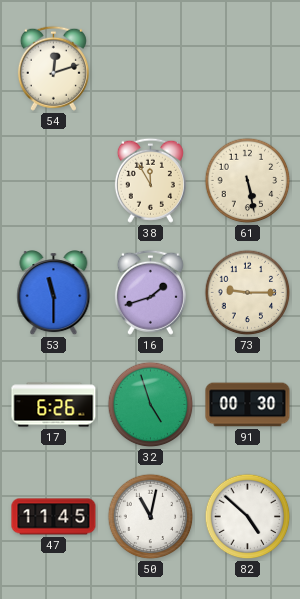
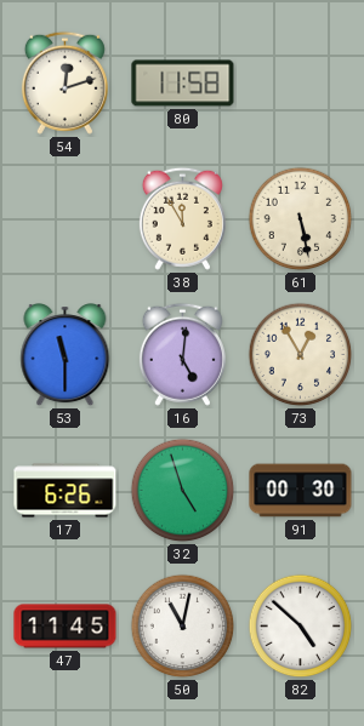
80: none -> 11:58 (183, 84)
16: 1:42 -> 5:01 (182, 354)
73: 9:15 -> 12:55 (301, 355)
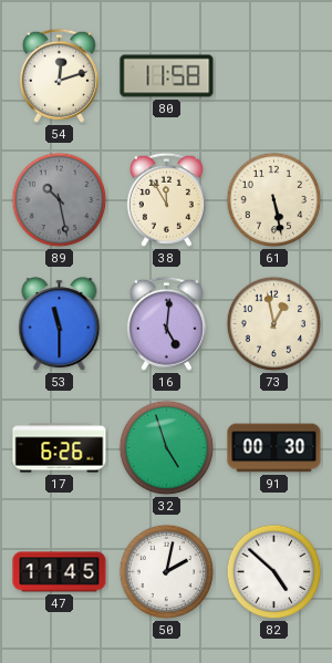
89: none -> 10:28 (60, 200)
73: 12:55 -> 12:58 (274, 324)
50: 11:02 -> 2:02 (167, 572)
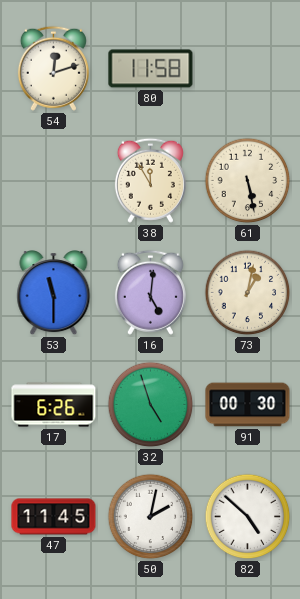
89: 10:28 -> none (60, 200)
73: 12:58 -> 1:02 (248, 293)
